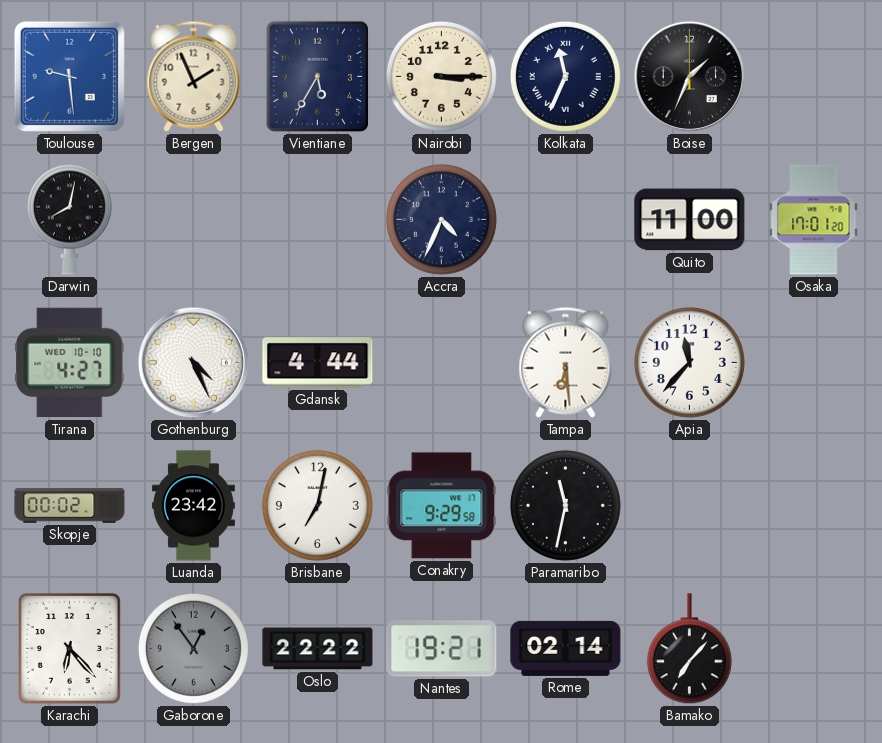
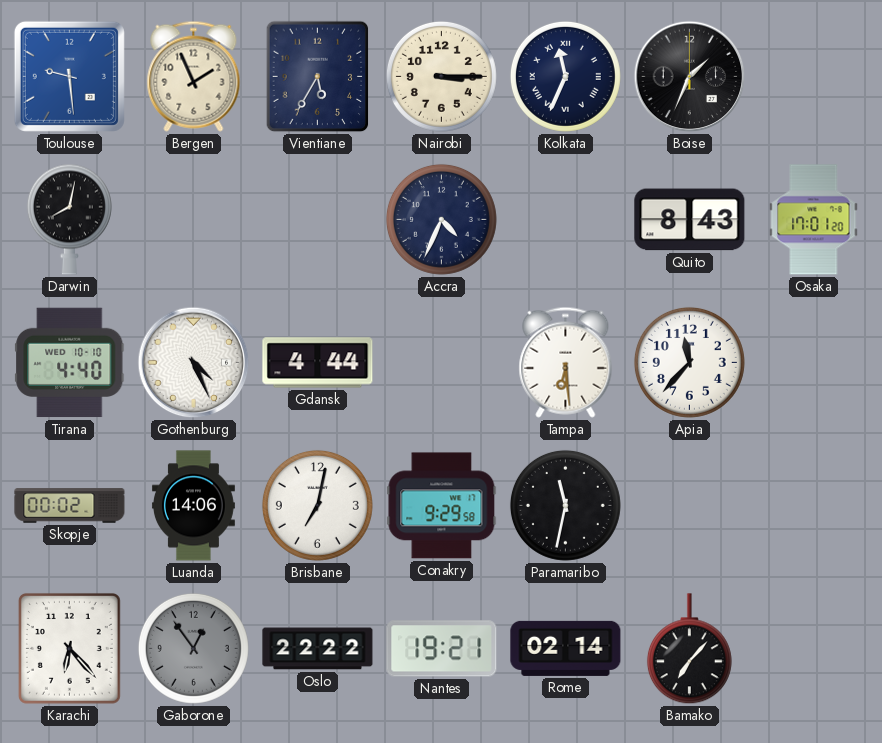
Quito: 11:00 -> 8:43 (690, 220)
Tirana: 4:27 -> 4:40 (70, 363)
Luanda: 23:42 -> 14:06 (193, 506)
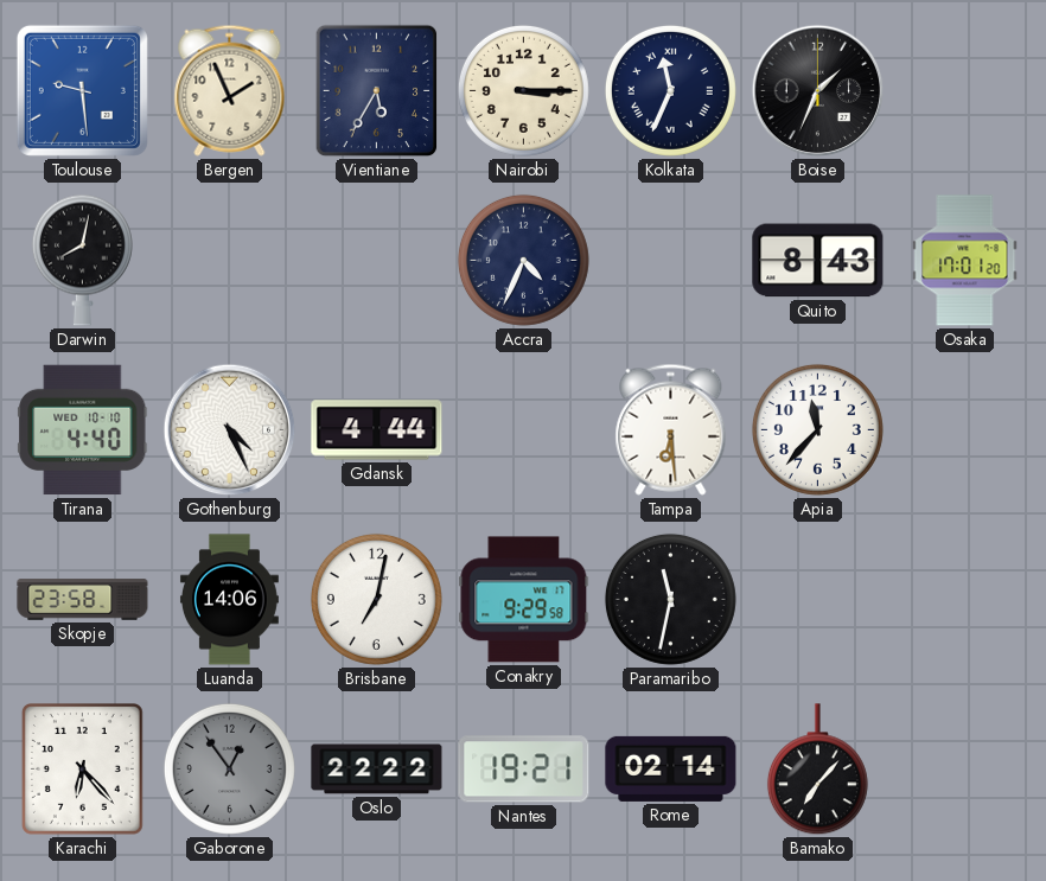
Skopje: 00:02 -> 23:58 (83, 600)
